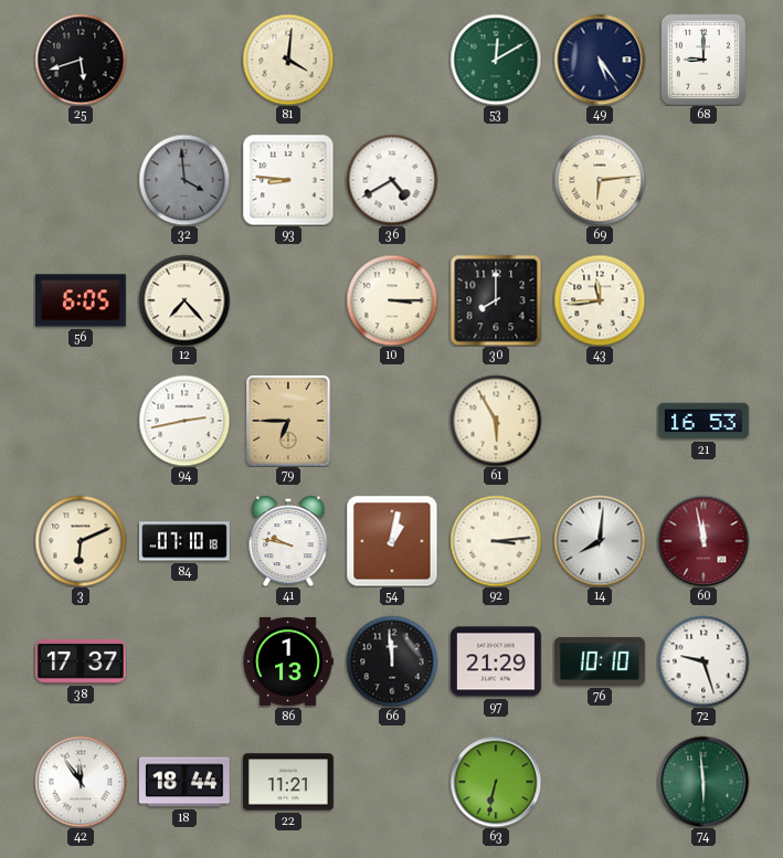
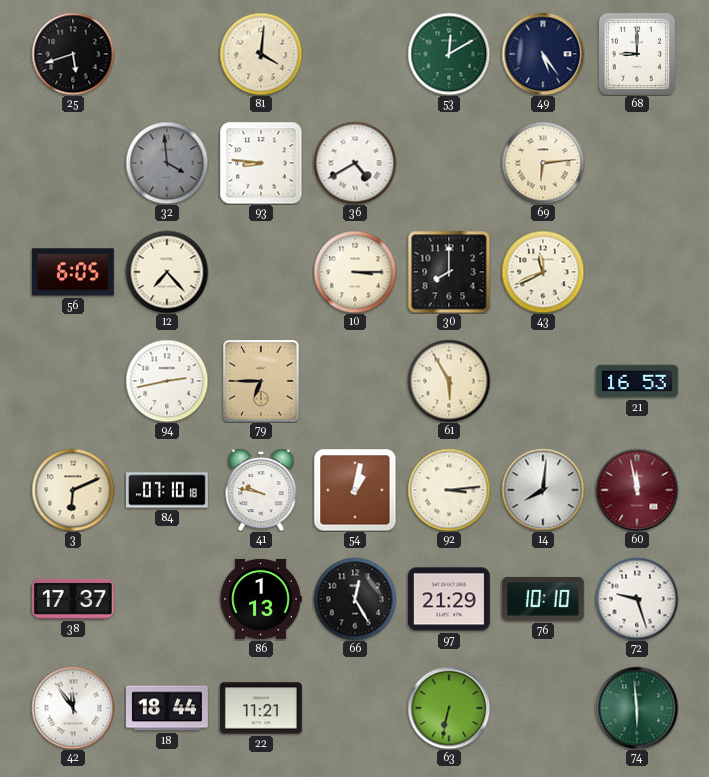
43: 11:44 -> 11:41 (543, 272)
66: 11:59 -> 12:25 (355, 599)
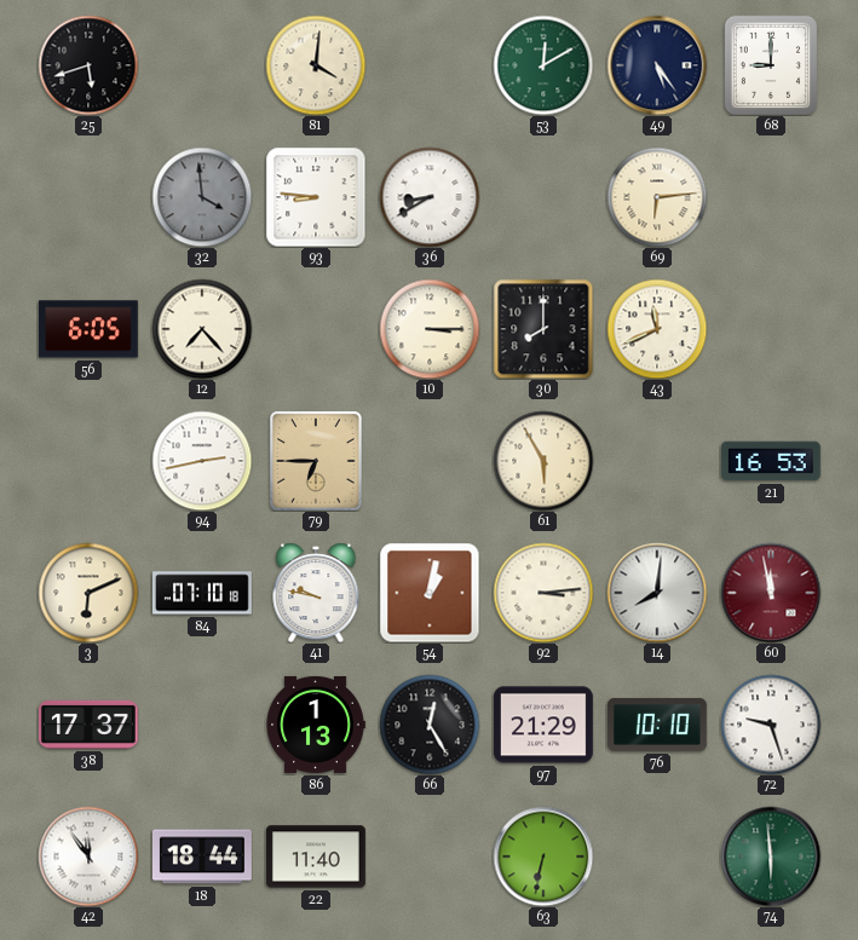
36: 4:40 -> 8:40 (430, 197)
22: 11:21 -> 11:40 (317, 857)
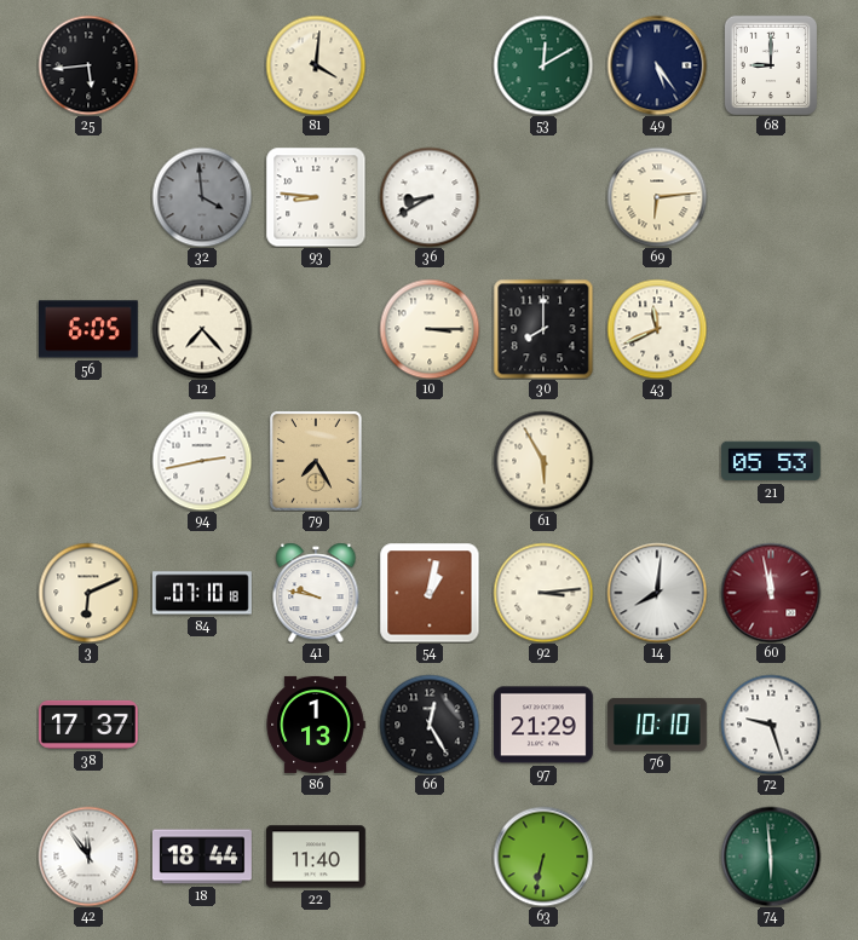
25: 5:42 -> 5:44 (88, 65)
79: 6:45 -> 7:25 (317, 461)
21: 16:53 -> 05:53 (771, 461)
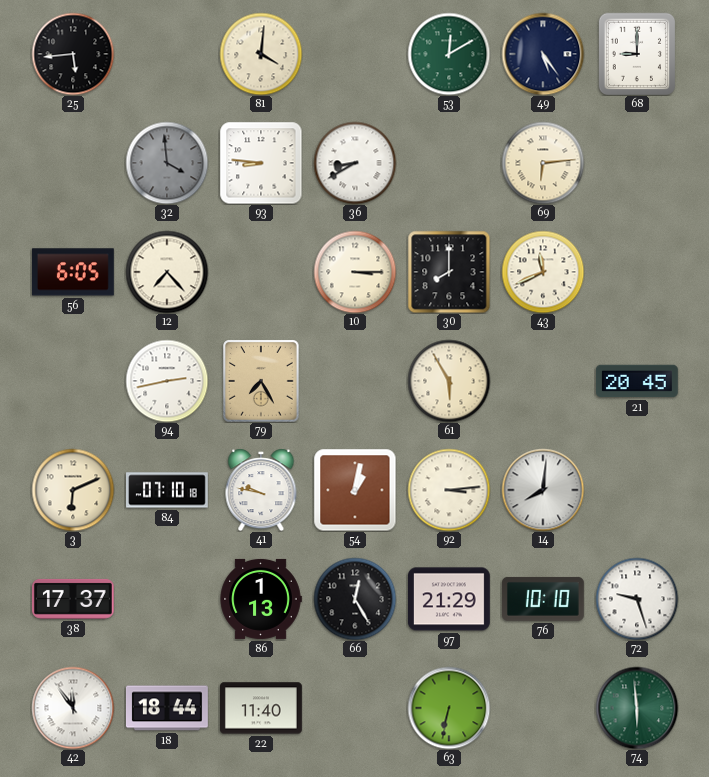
21: 05:53 -> 20:45 (637, 381)
60: 11:58 -> none (771, 593)
